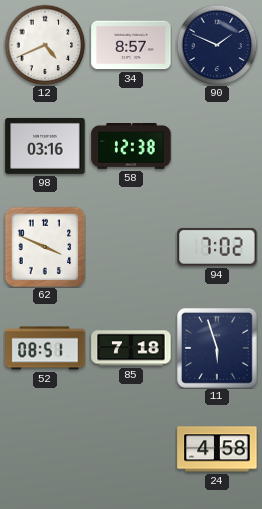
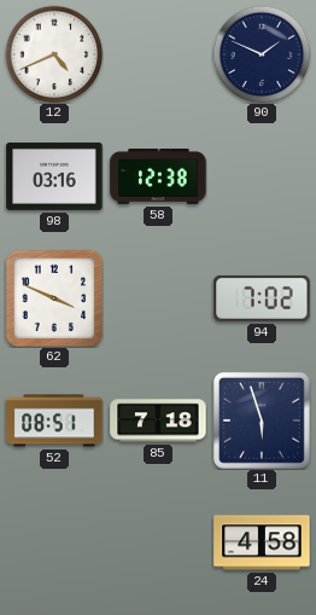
34: 8:57 -> none (131, 45)
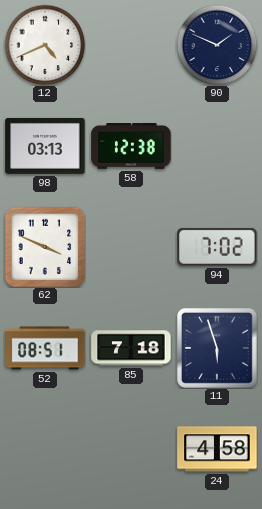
98: 03:16 -> 03:13 (45, 146)
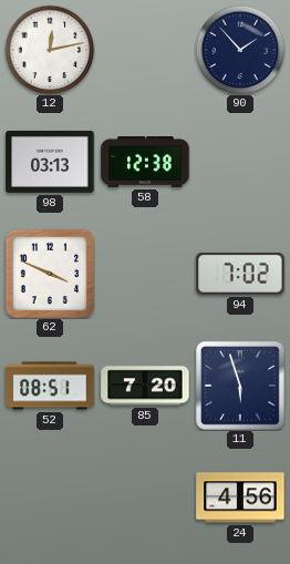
12: 4:41 -> 12:13 (50, 50)
90: 1:49 -> 1:53 (240, 50)
85: 7:18 -> 7:20 (145, 386)
24: 4:58 -> 4:56 (240, 498)
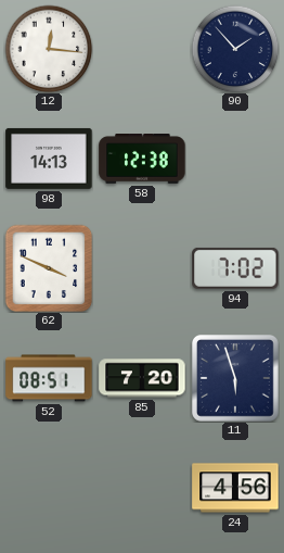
12: 12:13 -> 12:16 (49, 49)
98: 03:13 -> 14:13 (49, 159)
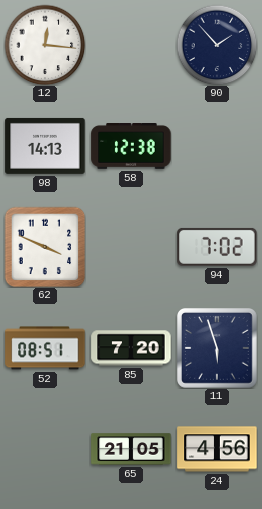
65: none -> 21:05 (131, 449)
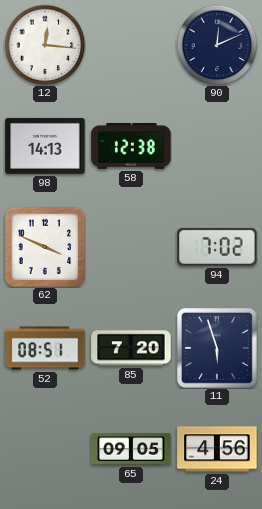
90: 1:53 -> 12:11 (217, 45)
65: 21:05 -> 09:05 (131, 449)
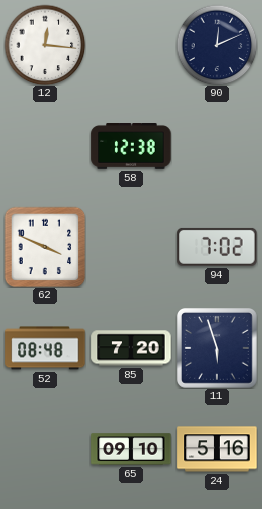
98: 14:13 -> none (45, 146)
52: 08:51 -> 08:48 (45, 348)
65: 09:05 -> 09:10 (131, 449)
24: 4:56 -> 5:16 (217, 449)
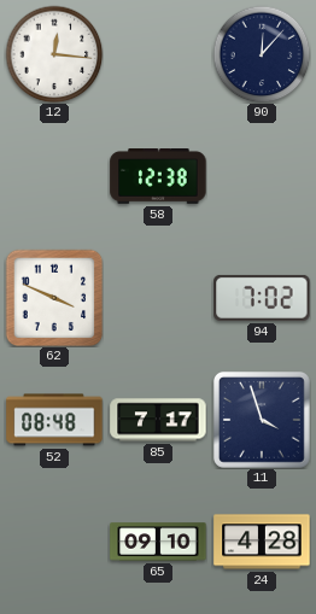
90: 12:11 -> 12:07 (262, 54)
85: 7:20 -> 7:17 (158, 420)
11: 5:57 -> 3:57 (263, 421)
24: 5:16 -> 4:28 (262, 542)
